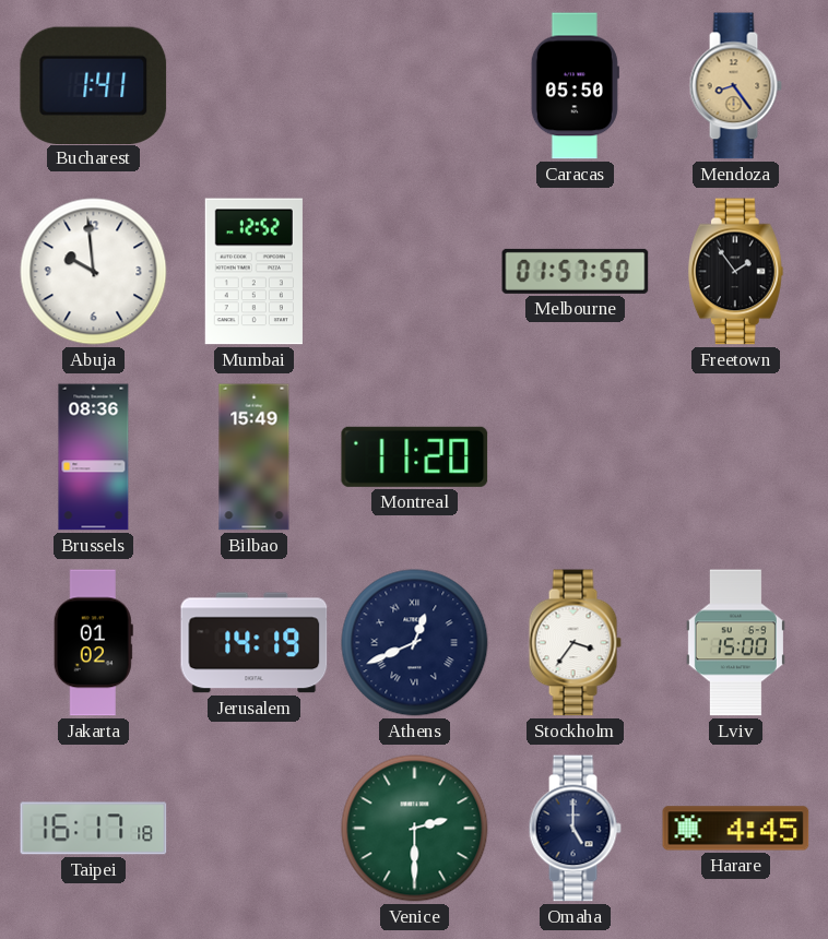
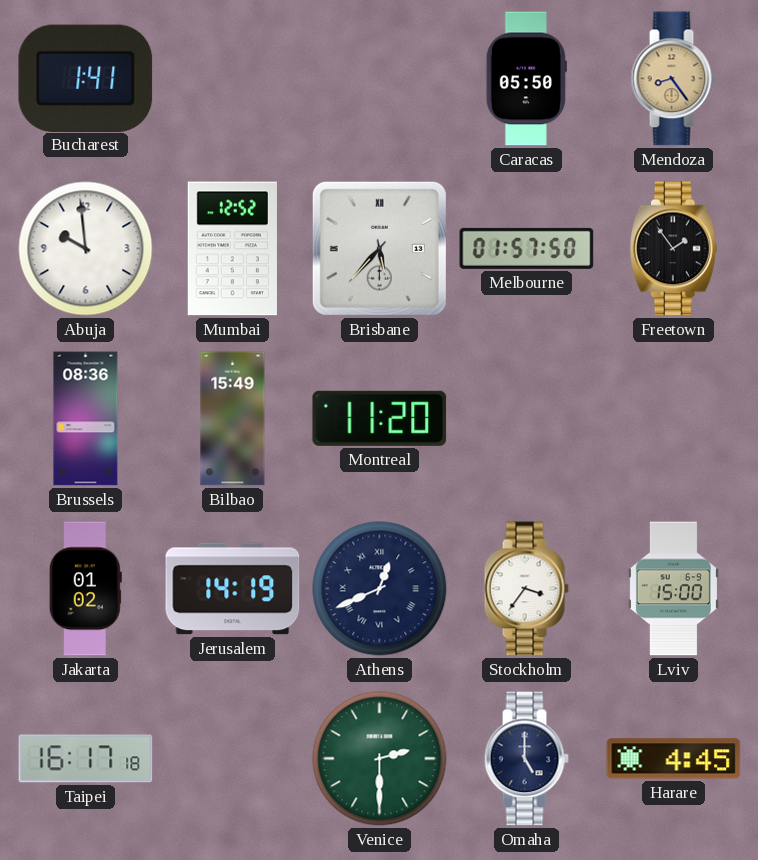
Brisbane: none -> 5:37 (379, 248)
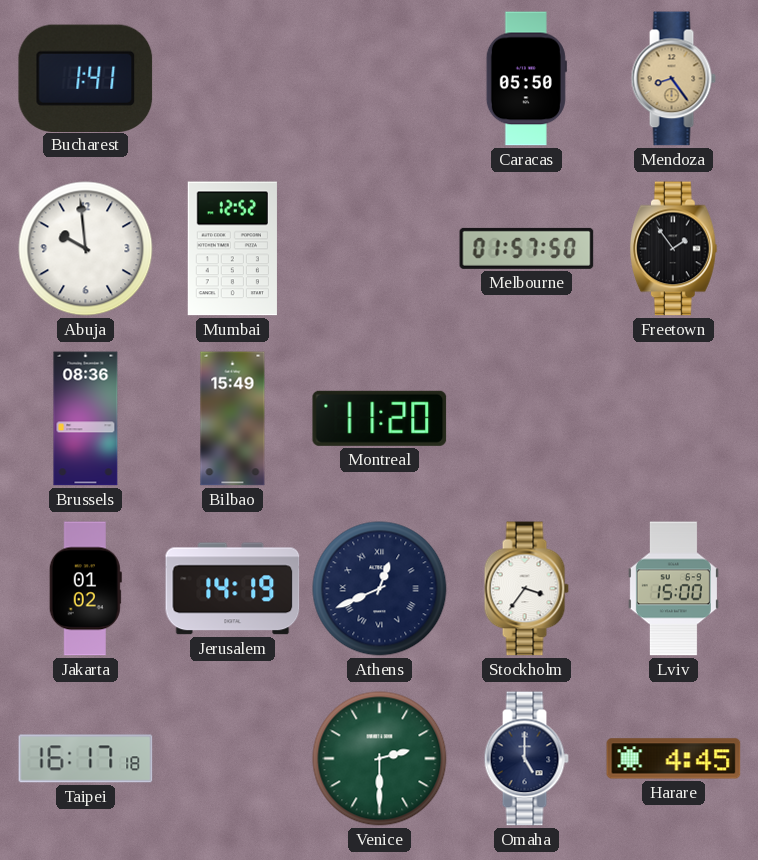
Brisbane: 5:37 -> none (379, 248)
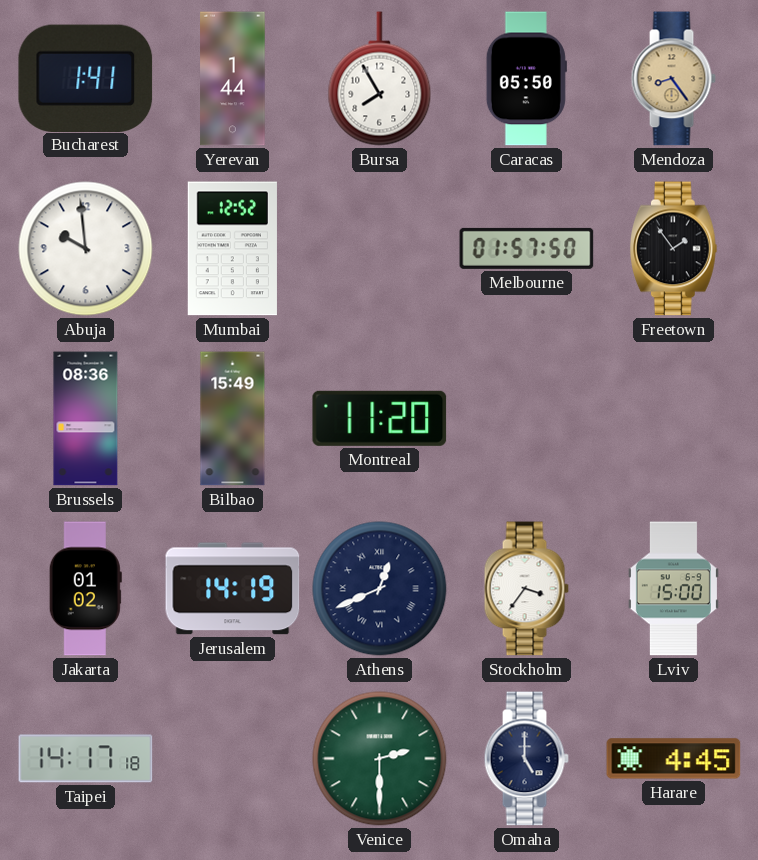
Yerevan: none -> 1:44 (233, 79)
Bursa: none -> 7:55 (380, 79)
Taipei: 16:17 -> 14:17 (86, 759)
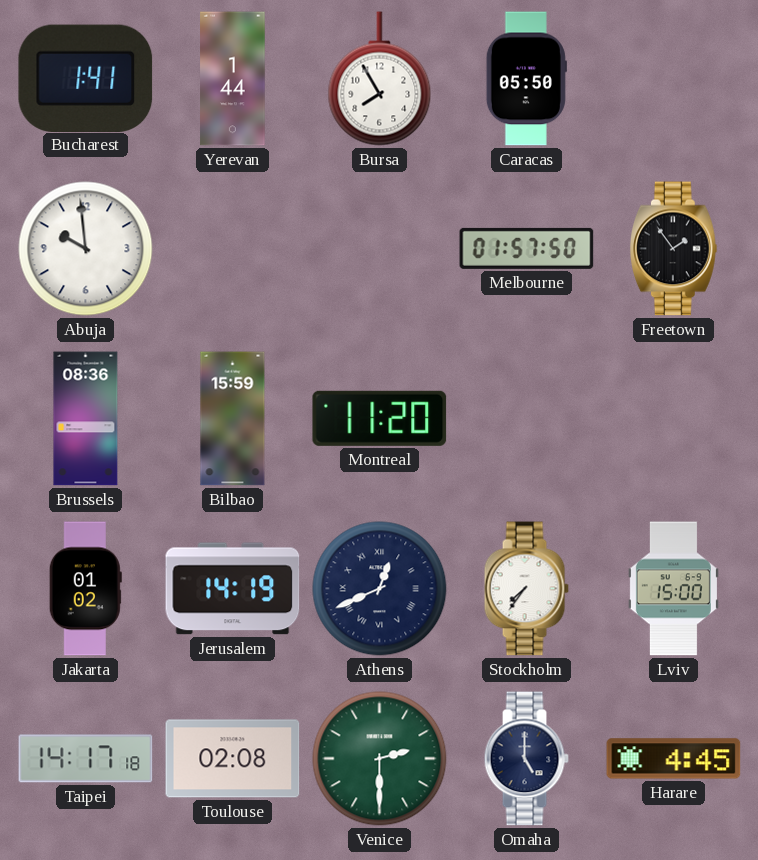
Mendoza: 8:24 -> none (673, 79)
Mumbai: 12:52 -> none (232, 249)
Bilbao: 15:49 -> 15:59 (233, 419)
Stockholm: 3:36 -> 7:36 (526, 589)
Toulouse: none -> 02:08 (233, 759)
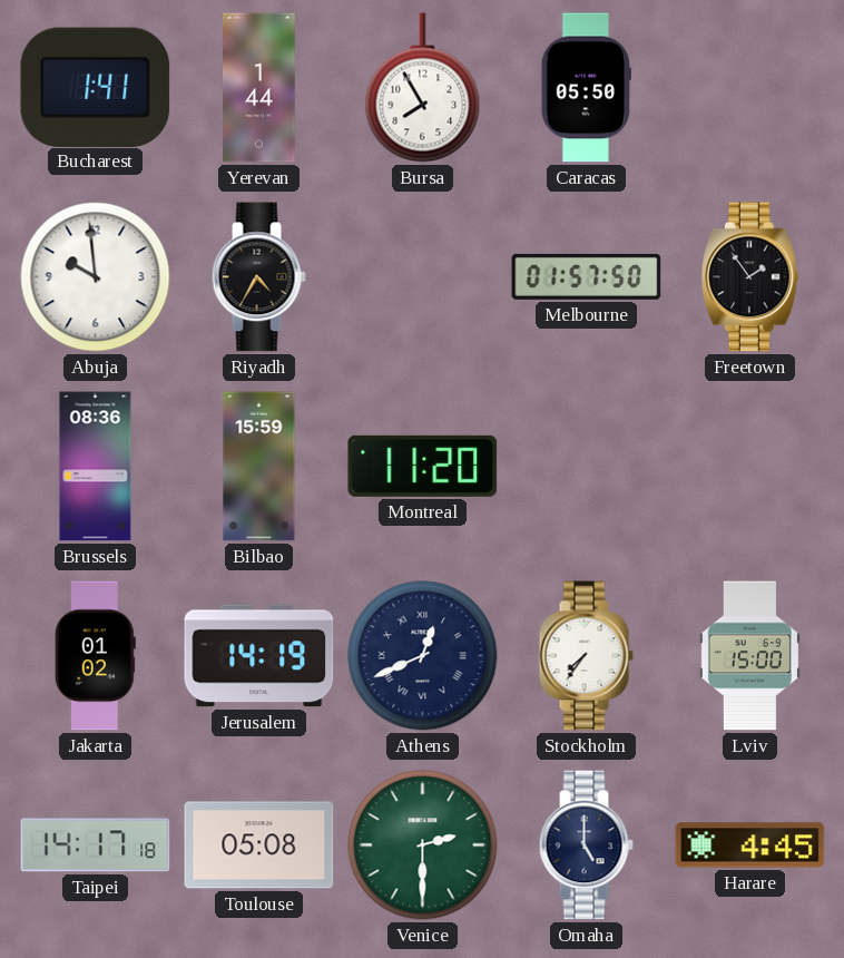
Riyadh: none -> 4:35 (258, 277)
Toulouse: 02:08 -> 05:08 (259, 845)
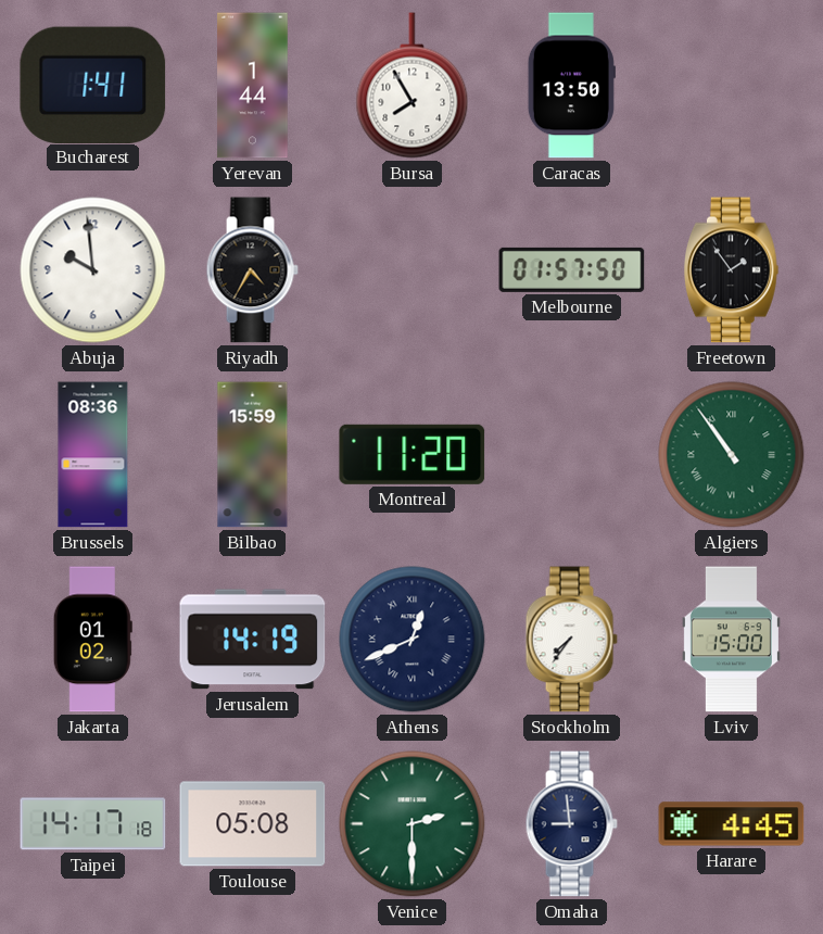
Caracas: 05:50 -> 13:50 (571, 86)
Algiers: none -> 10:54 (732, 455)
Omaha: 5:00 -> 8:59 (571, 824)
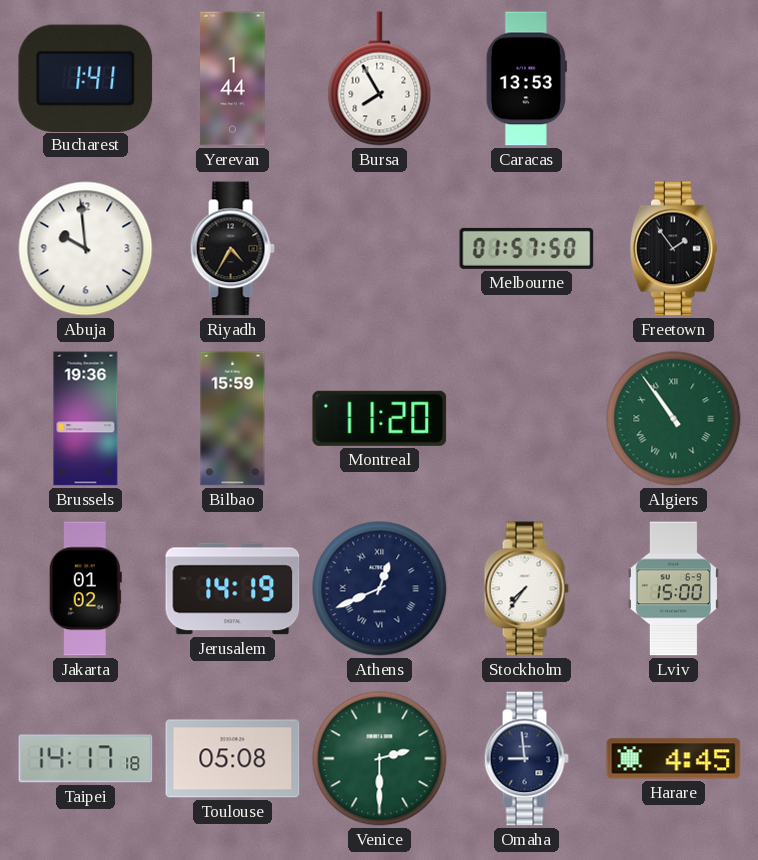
Caracas: 13:50 -> 13:53 (526, 79)
Brussels: 08:36 -> 19:36 (86, 419)
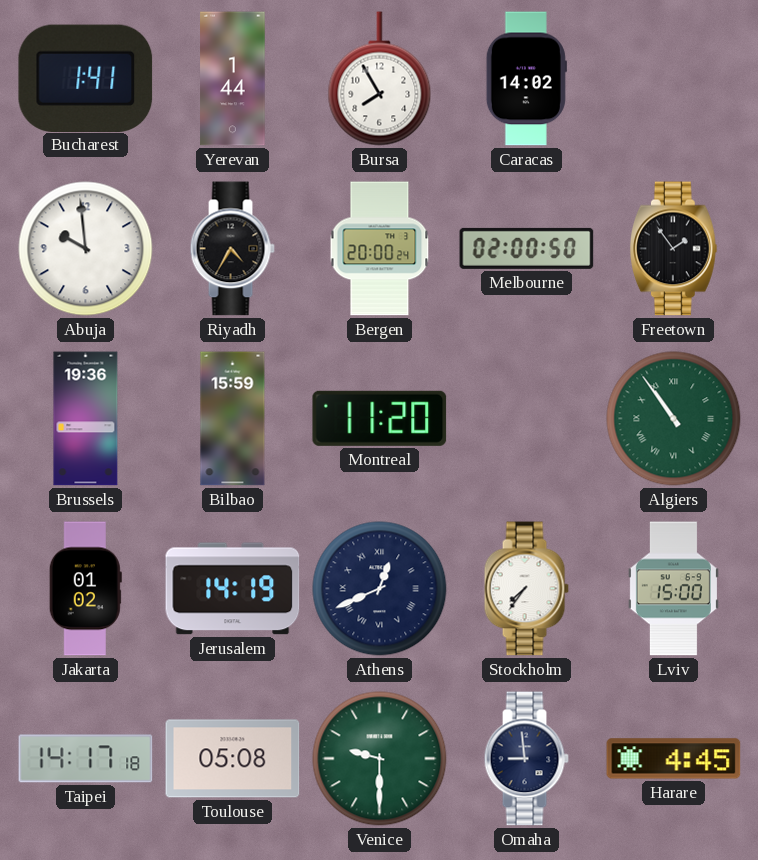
Caracas: 13:53 -> 14:02 (526, 79)
Bergen: none -> 20:00 (380, 249)
Melbourne: 01:57 -> 02:00 (527, 248)
Venice: 2:30 -> 9:30 (380, 759)
